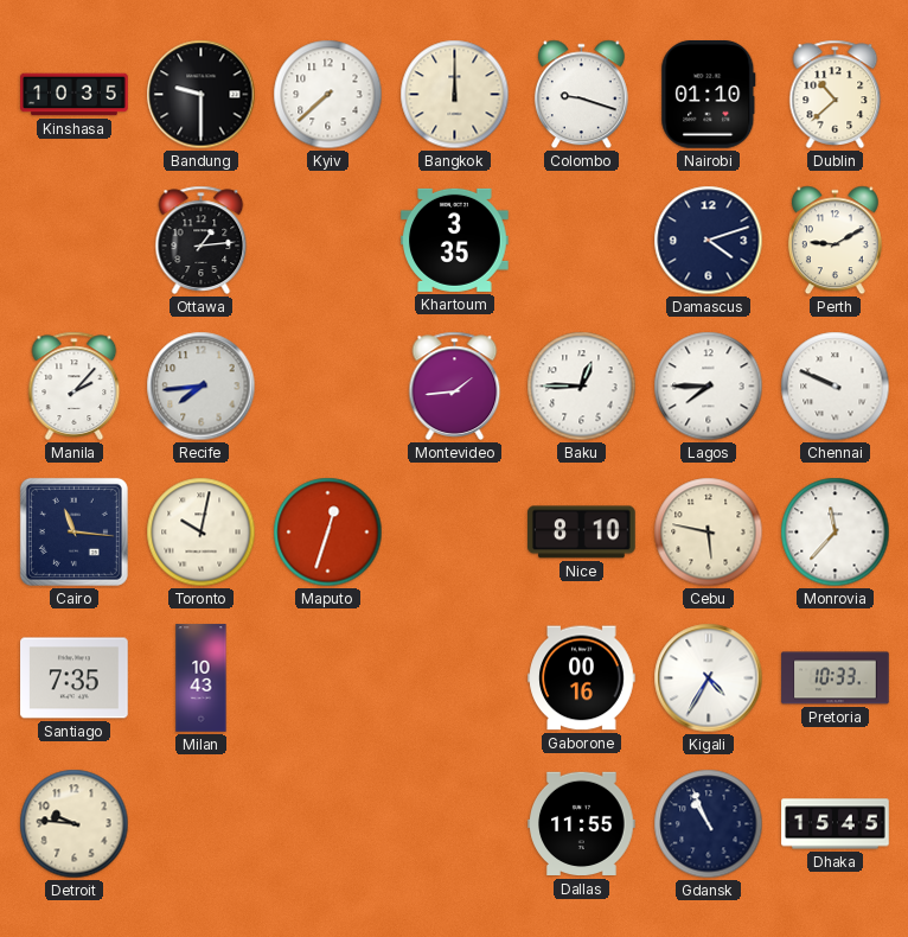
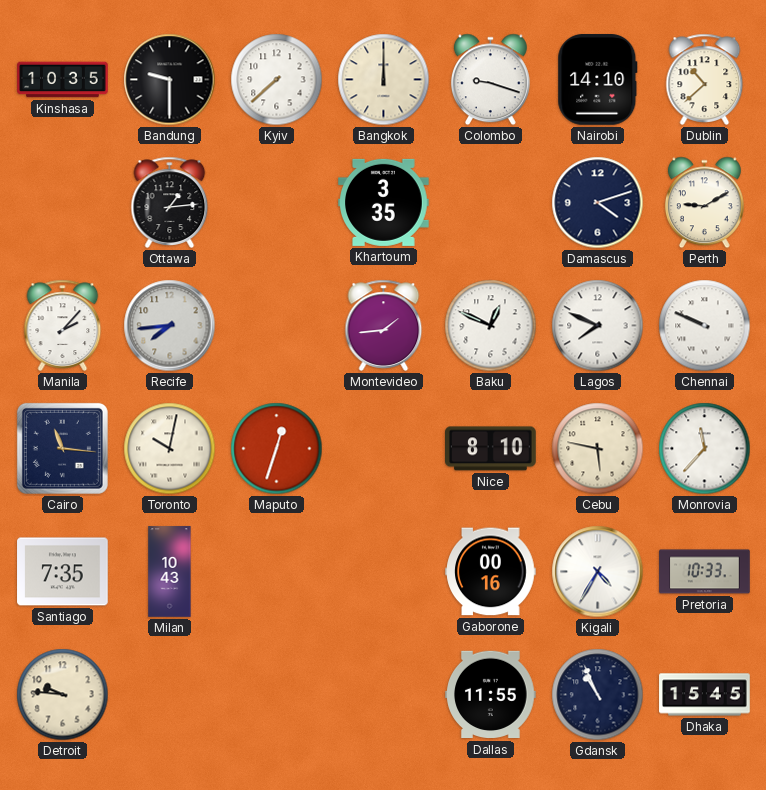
Nairobi: 01:10 -> 14:10 (598, 80)
Baku: 12:45 -> 12:49 (491, 326)
Lagos: 7:45 -> 7:49 (598, 326)
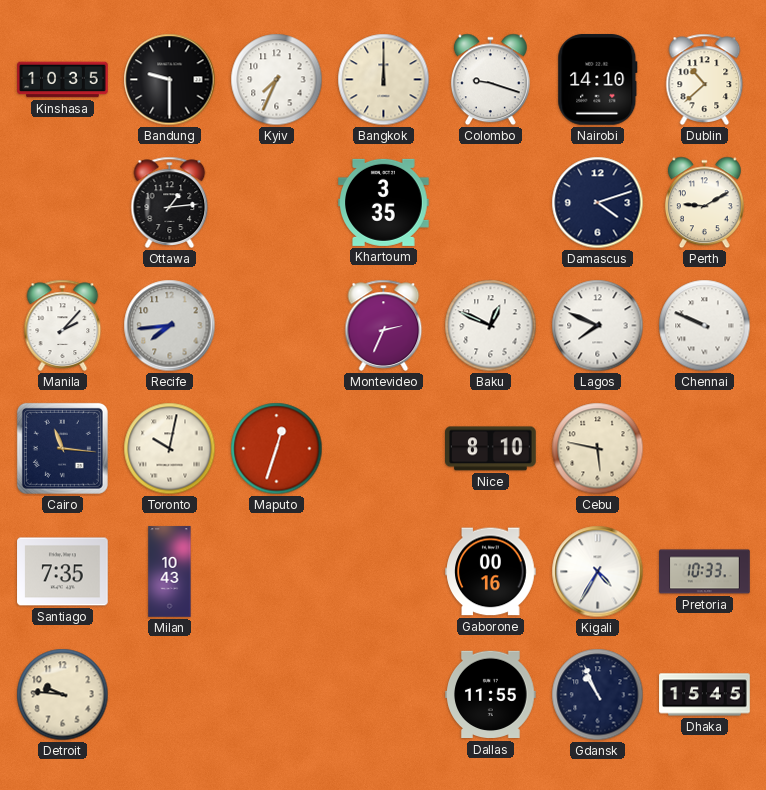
Kyiv: 7:38 -> 7:34 (277, 80)
Montevideo: 1:44 -> 2:34 (384, 325)
Monrovia: 11:37 -> none (705, 449)
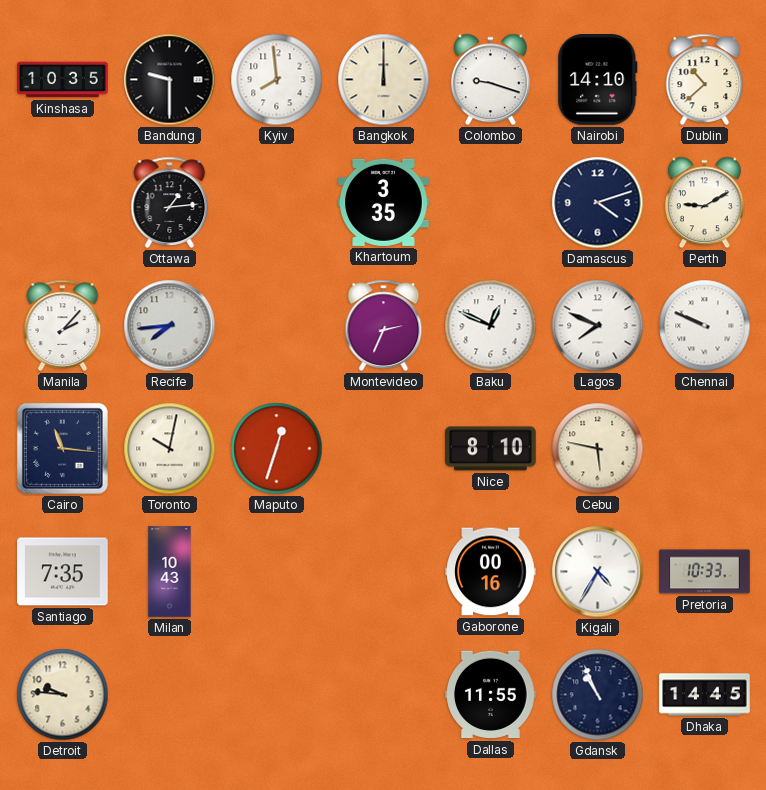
Kyiv: 7:34 -> 7:59 (277, 80)
Dhaka: 15:45 -> 14:45 (705, 695)
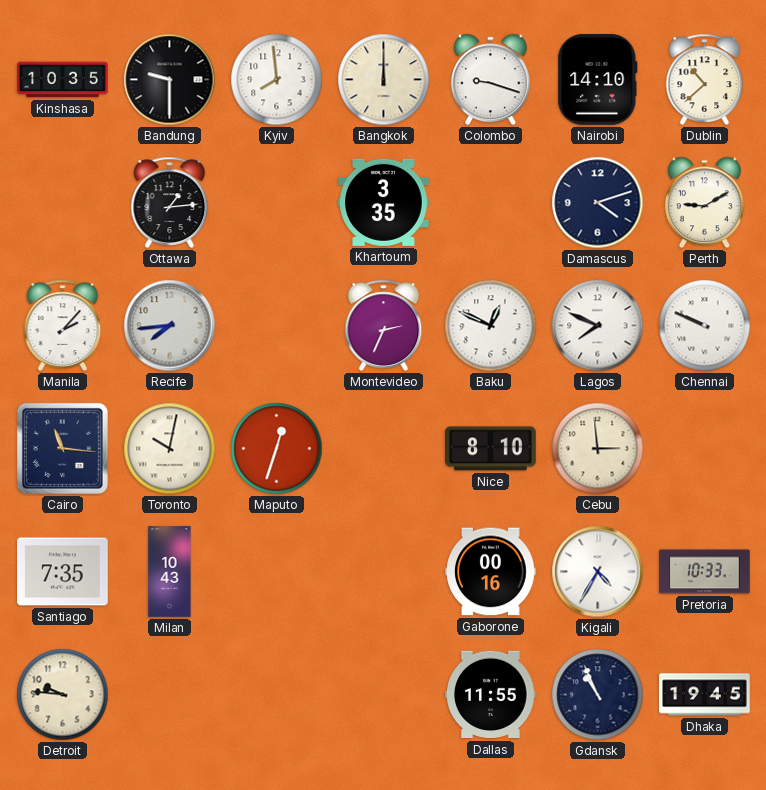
Cebu: 5:47 -> 2:59 (598, 449)
Dhaka: 14:45 -> 19:45 (705, 695)
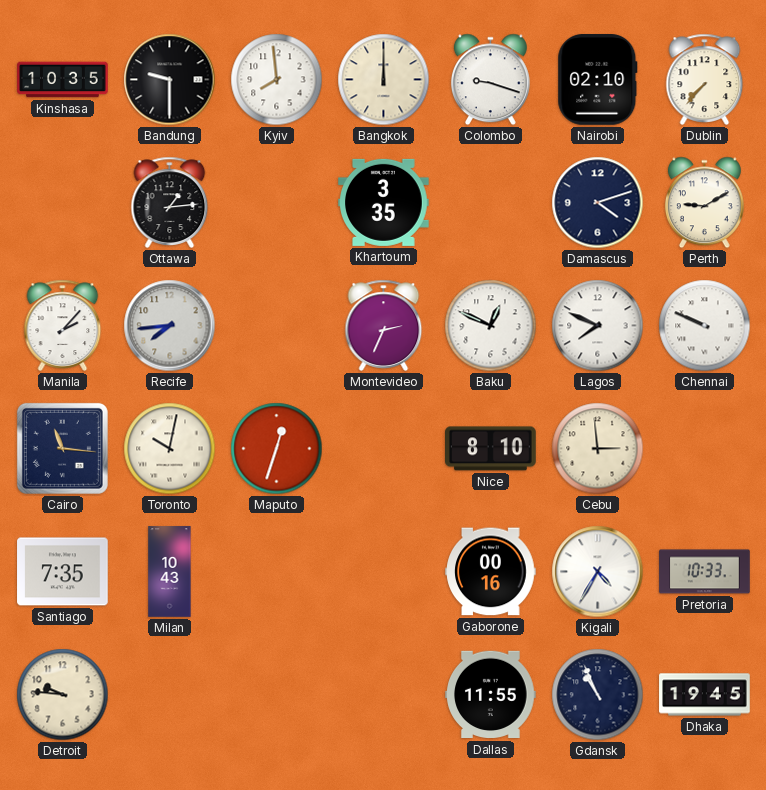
Nairobi: 14:10 -> 02:10 (598, 80)
Dublin: 10:38 -> 7:37 (705, 79)
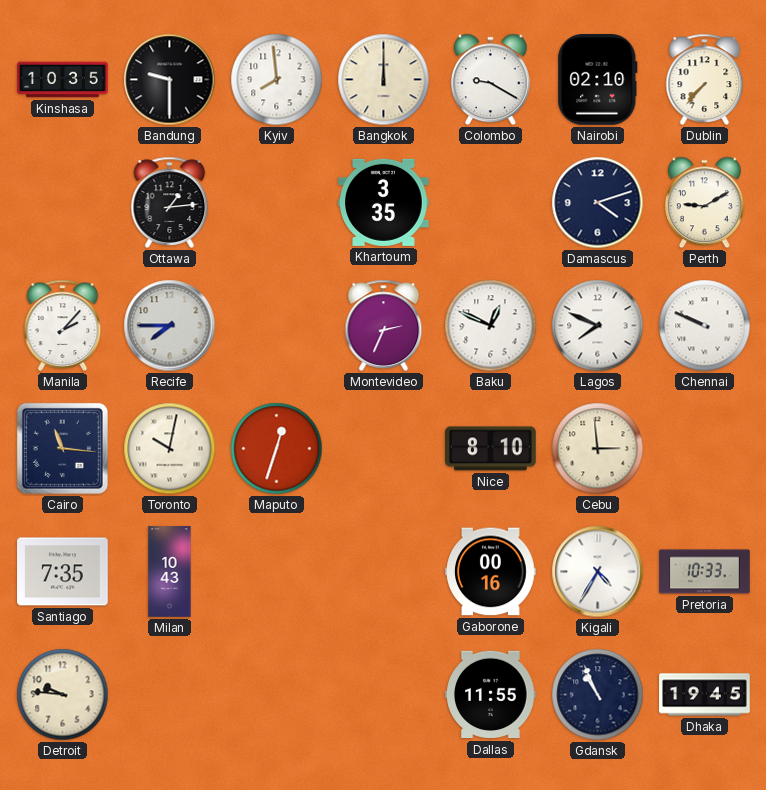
Colombo: 9:18 -> 9:20 (490, 80)
Recife: 7:44 -> 7:45 (170, 326)
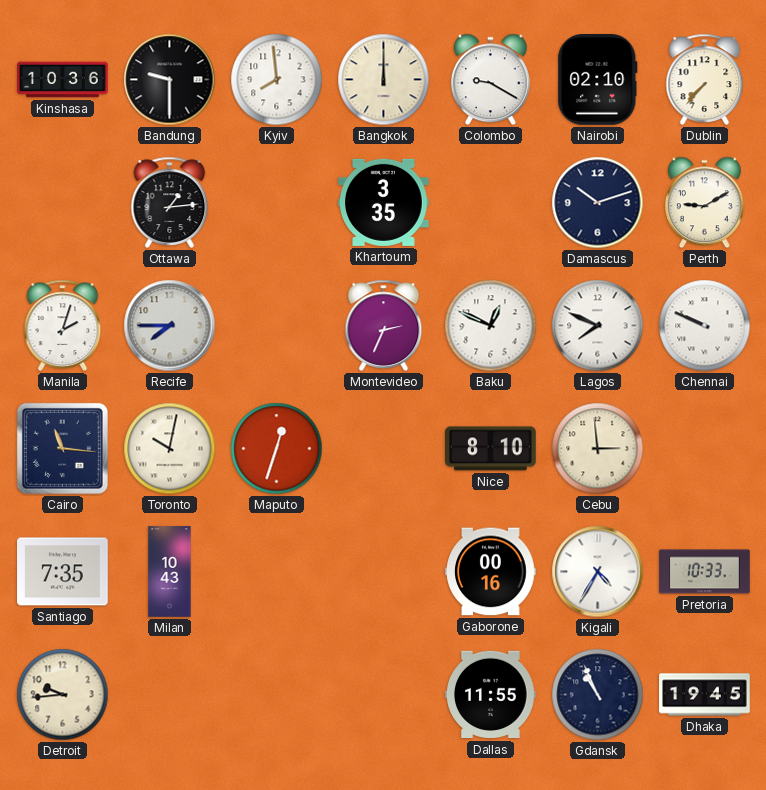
Kinshasa: 10:35 -> 10:36 (63, 80)
Damascus: 4:12 -> 10:12 (598, 203)
Manila: 2:07 -> 2:03 (63, 325)
Detroit: 9:46 -> 9:44 (63, 695)
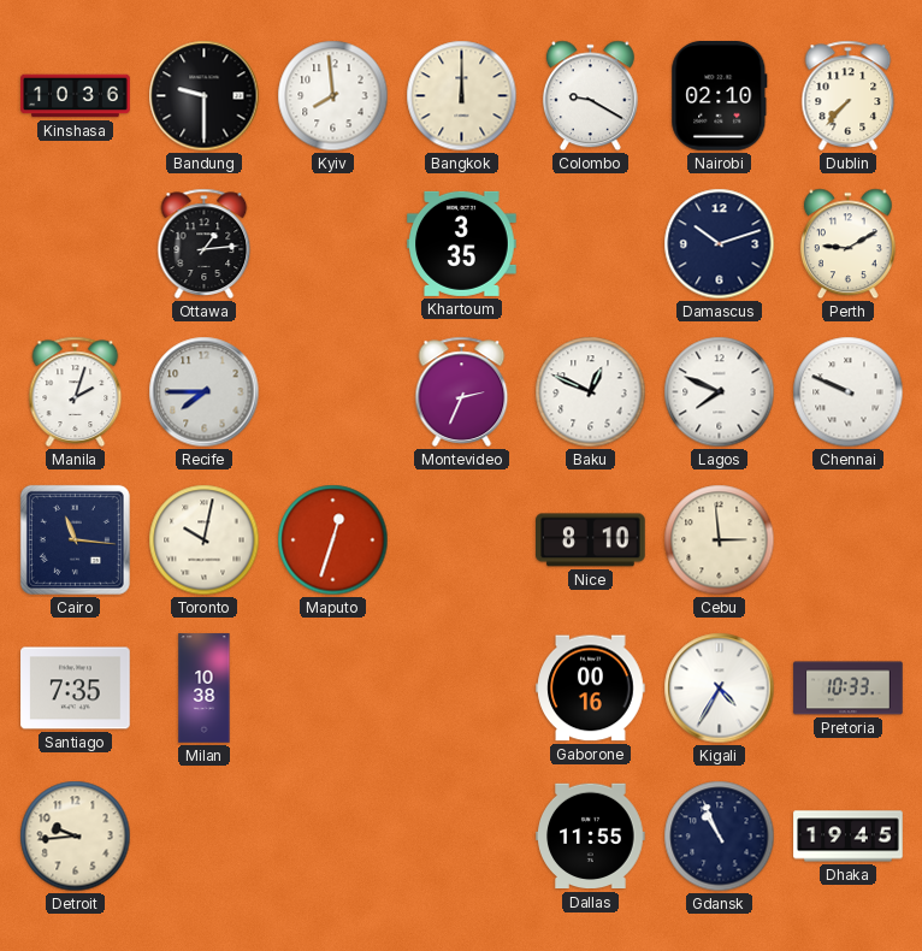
Milan: 10:43 -> 10:38 (205, 689)
